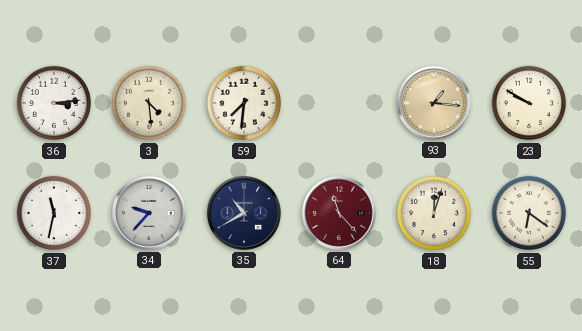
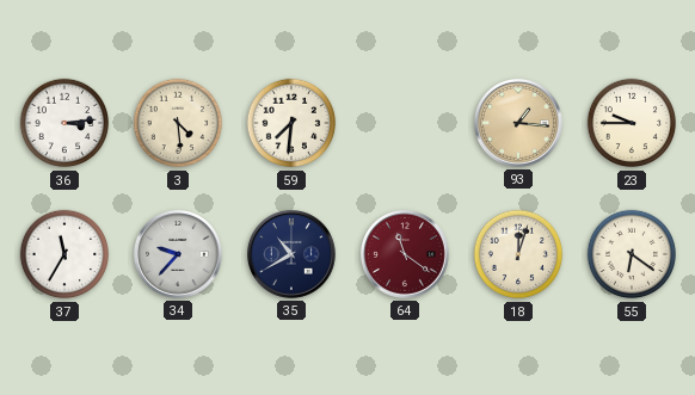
23: 9:50 -> 9:45 (632, 123)
37: 11:32 -> 11:35 (64, 254)
64: 11:23 -> 11:21 (406, 255)
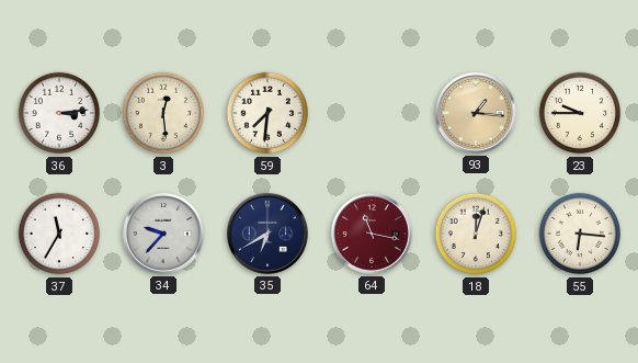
3: 4:29 -> 12:29 (163, 113)
35: 10:40 -> 6:40 (269, 235)
64: 11:21 -> 11:17 (373, 235)
55: 6:21 -> 6:16 (580, 234)
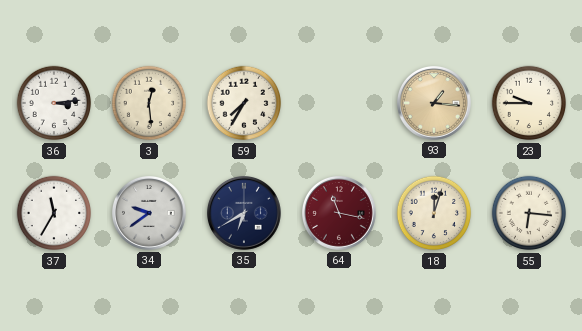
59: 7:31 -> 7:35 (244, 103)
34: 9:37 -> 9:39 (150, 214)
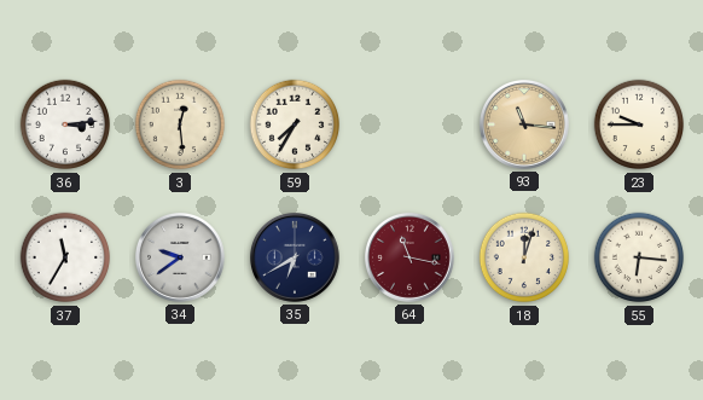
93: 1:16 -> 11:16 (525, 126)
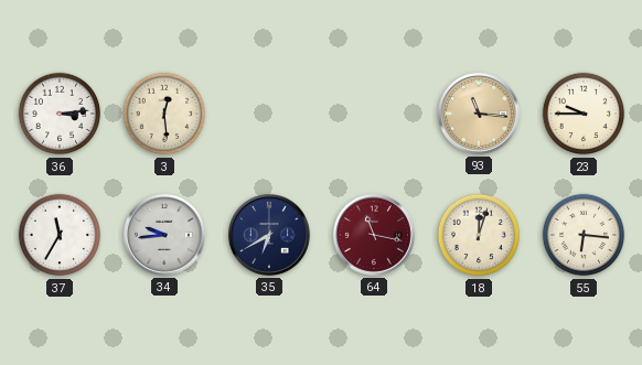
59: 7:35 -> none (295, 124)
34: 9:39 -> 9:44 (165, 236)
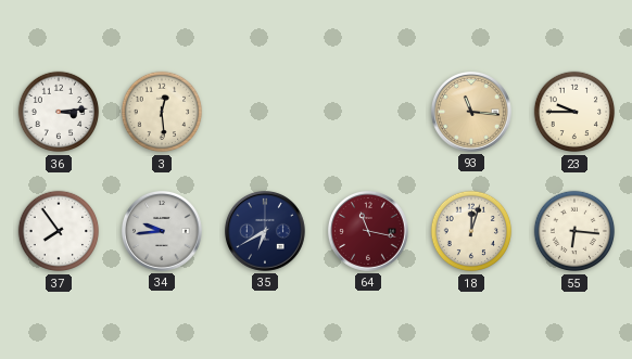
37: 11:35 -> 7:54 (59, 231)
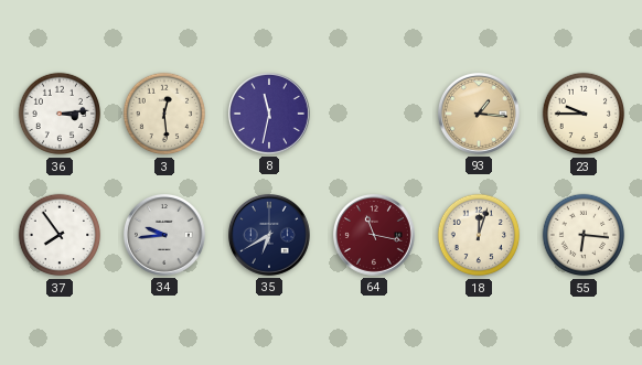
8: none -> 11:32 (270, 115)
93: 11:16 -> 1:16 (480, 115)
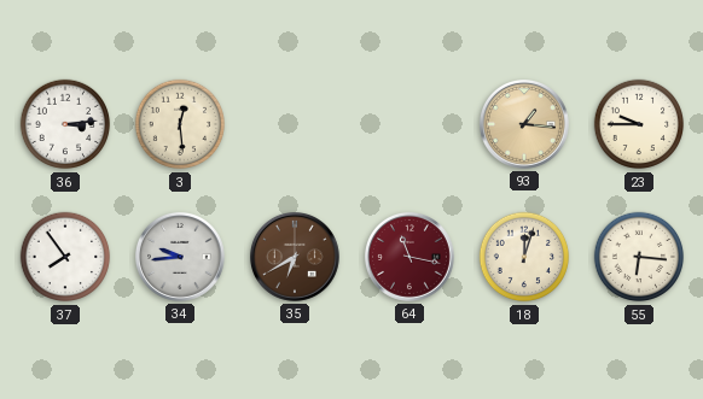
8: 11:32 -> none (270, 115)
35 dial: navy -> brown (296, 258)
